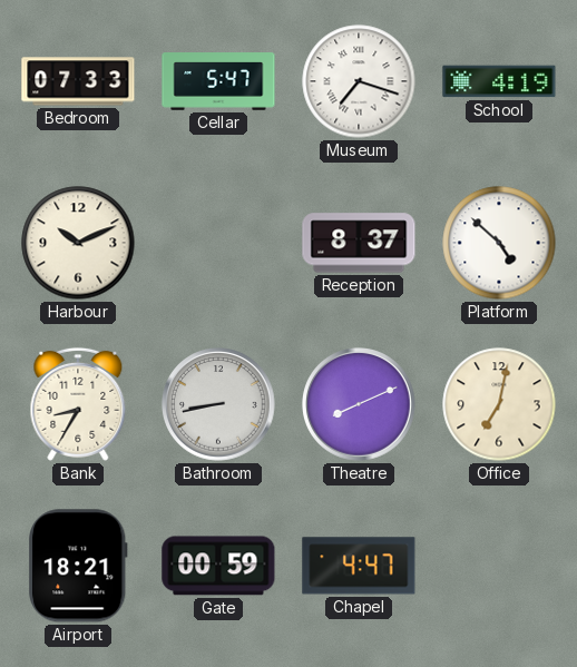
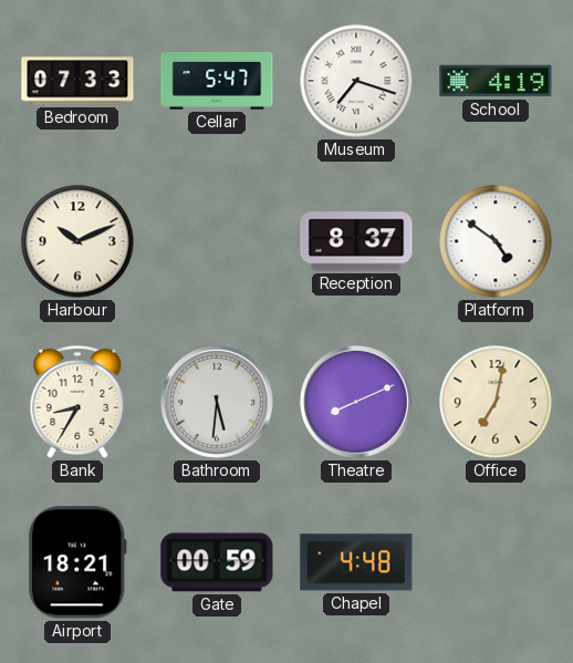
Platform: 4:52 -> 4:51 (496, 241)
Bathroom: 8:43 -> 5:31 (217, 402)
Chapel: 4:47 -> 4:48 (356, 562)
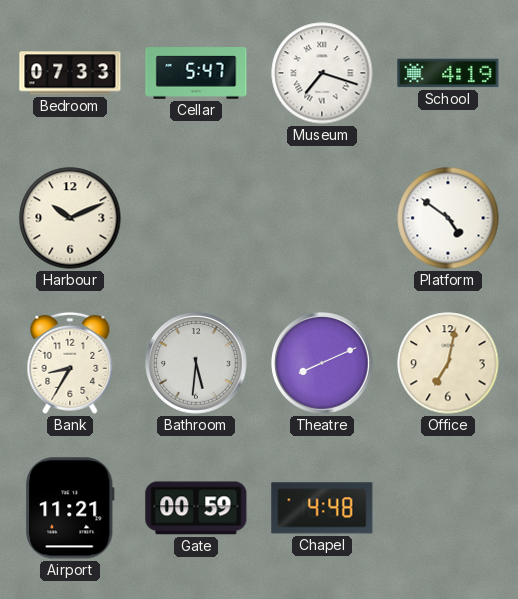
Reception: 8:37 -> none (356, 241)
Airport: 18:21 -> 11:21 (70, 508)
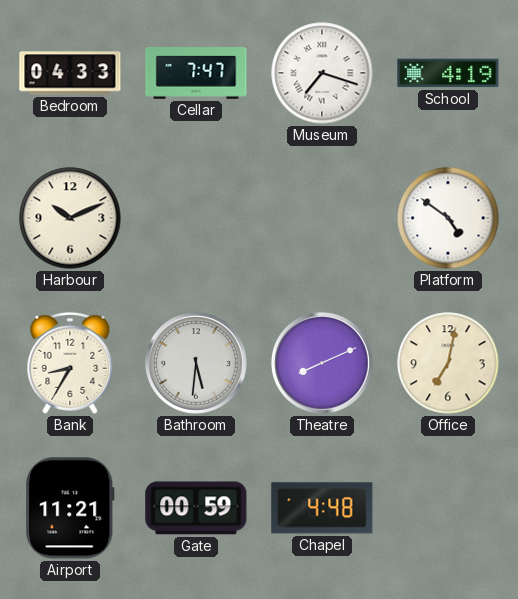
Bedroom: 07:33 -> 04:33 (70, 73)
Cellar: 5:47 -> 7:47 (196, 73)
